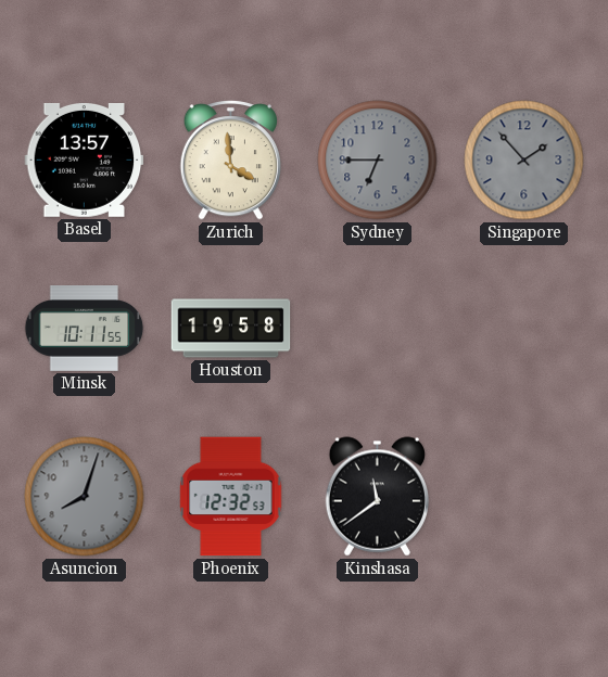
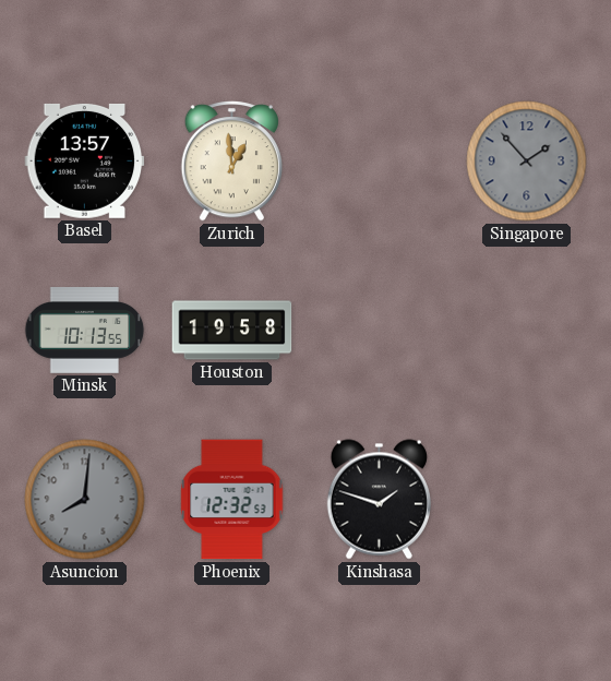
Zurich: 3:59 -> 12:59 (231, 162)
Sydney: 6:45 -> none (378, 161)
Minsk: 10:11 -> 10:13 (85, 331)
Asuncion: 8:03 -> 8:01 (85, 500)
Kinshasa: 11:39 -> 1:48 (379, 500)
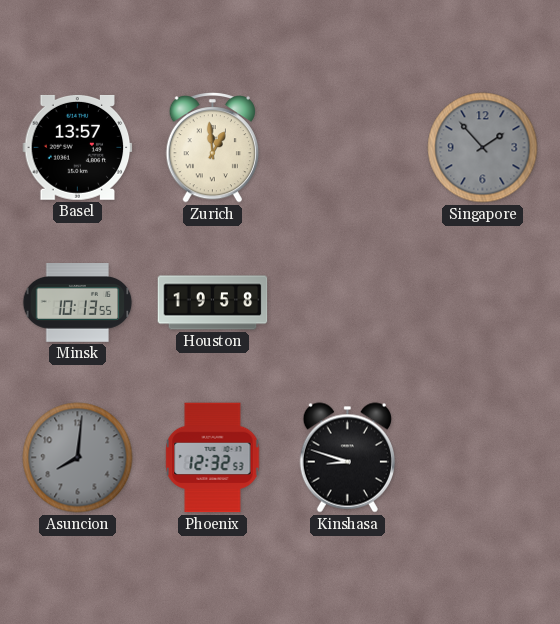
Kinshasa: 1:48 -> 8:48 (347, 458)
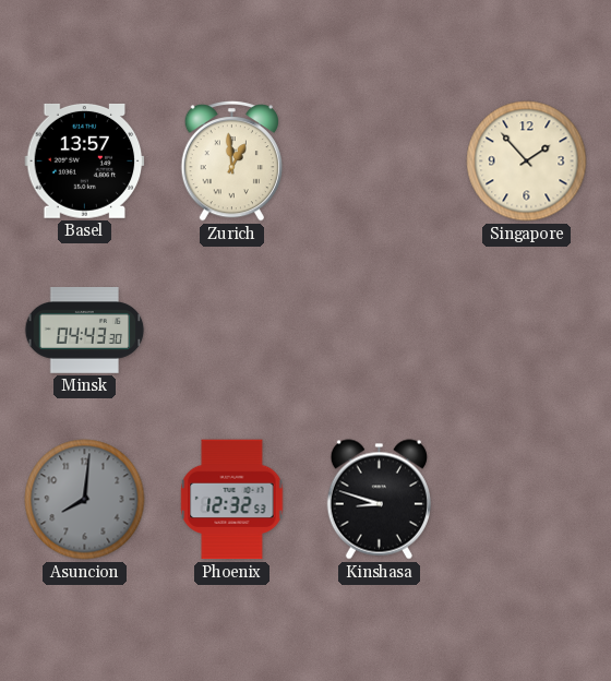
Singapore dial: grey -> cream (527, 162)
Minsk: 10:13 -> 04:43 (85, 331)
Houston: 19:58 -> none (213, 303)
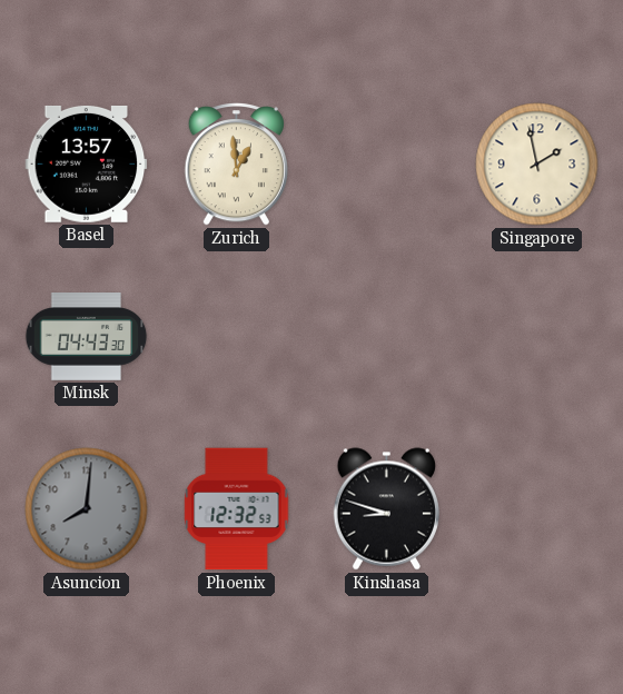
Singapore: 1:53 -> 1:58 (537, 165)
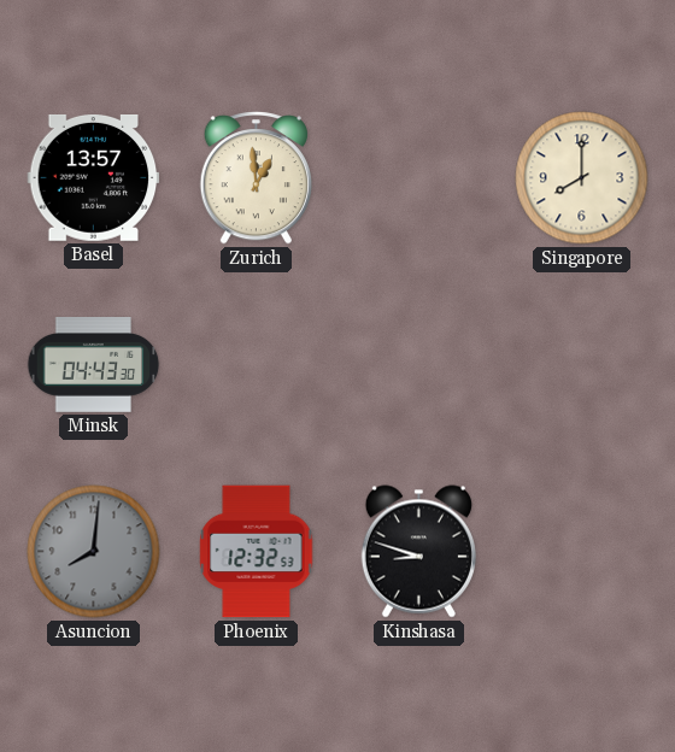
Singapore: 1:58 -> 8:00 (582, 178)
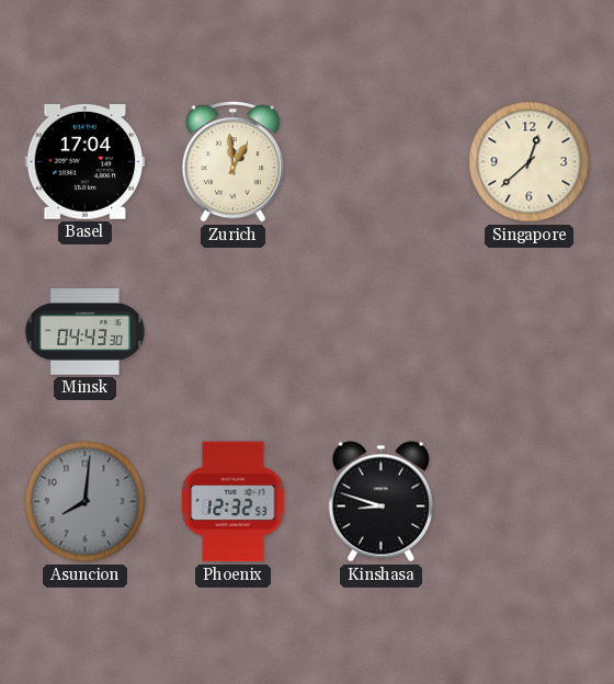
Basel: 13:57 -> 17:04 (86, 161)
Singapore: 8:00 -> 12:38 (530, 162)
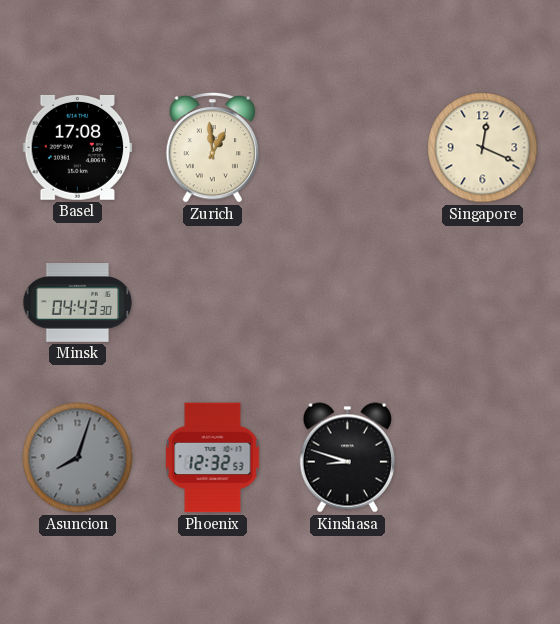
Basel: 17:04 -> 17:08 (78, 147)
Singapore: 12:38 -> 12:19 (483, 148)
Asuncion: 8:01 -> 8:03 (78, 458)
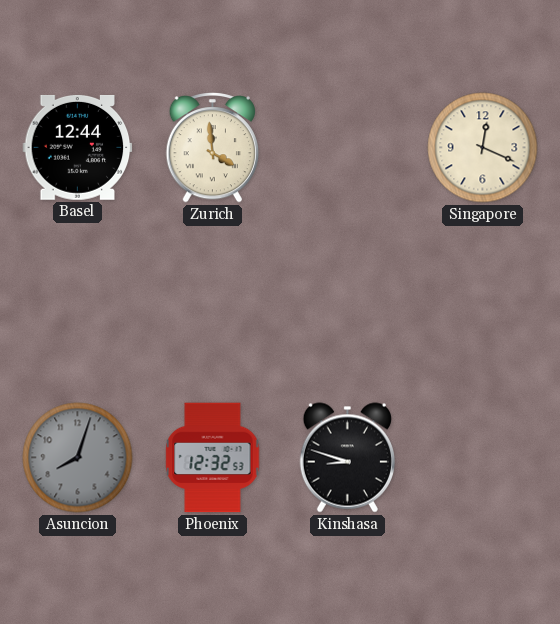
Basel: 17:08 -> 12:44 (78, 147)
Zurich: 12:59 -> 3:59 (212, 148)
Minsk: 04:43 -> none (78, 303)
